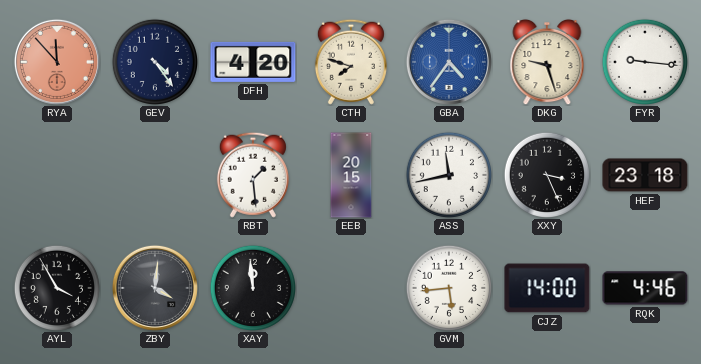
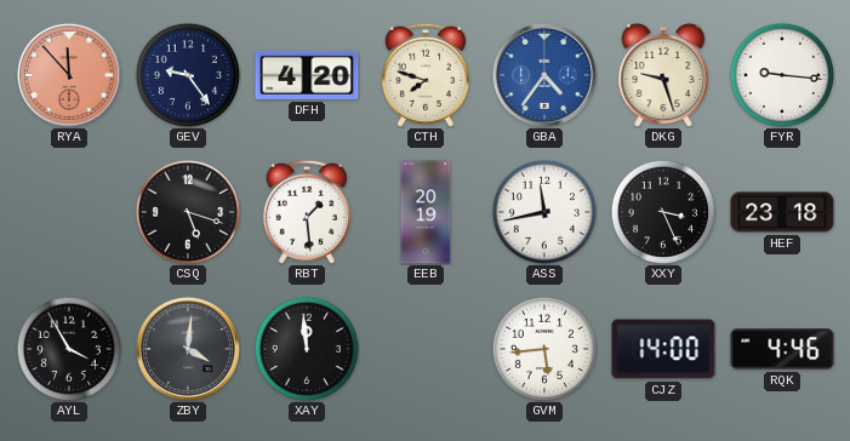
GEV: 4:24 -> 9:24 (187, 74)
CSQ: none -> 5:18 (187, 211)
EEB: 20:15 -> 20:19 (426, 212)
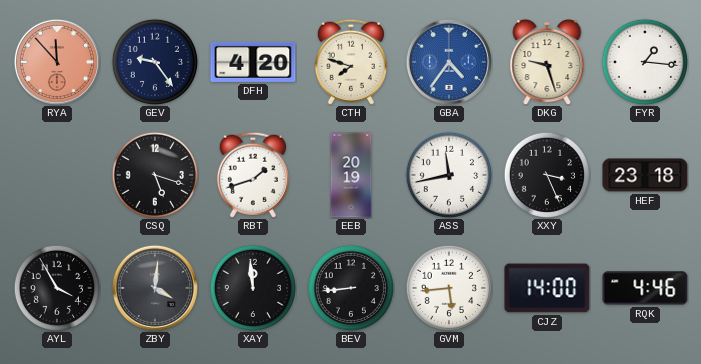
FYR: 9:16 -> 1:16 (644, 61)
RBT: 1:29 -> 1:42 (253, 175)
BEV: none -> 8:44 (350, 287)
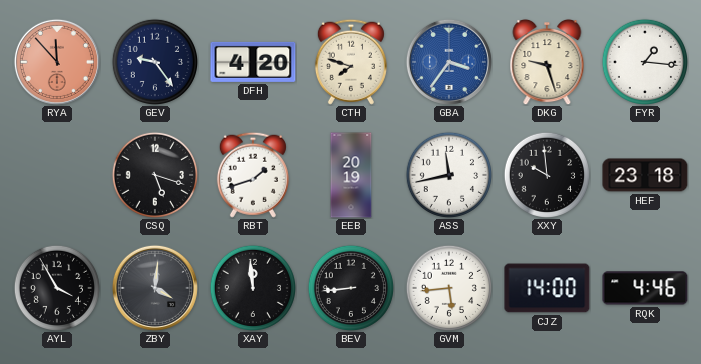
GBA: 4:36 -> 3:36 (449, 62)
XXY: 3:26 -> 9:59 (546, 174)
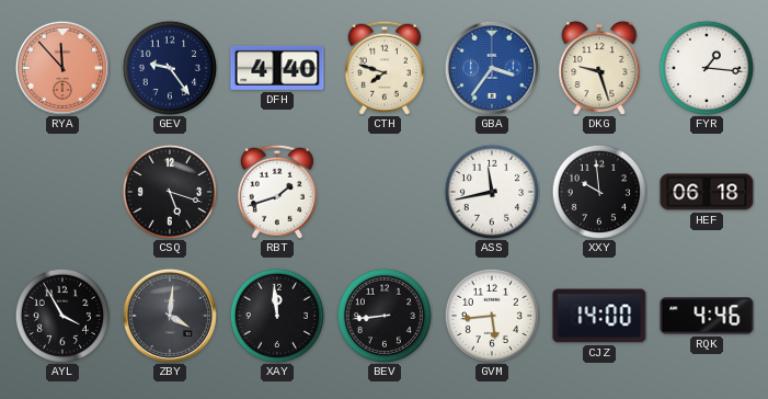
DFH: 4:20 -> 4:40 (277, 68)
EEB: 20:19 -> none (351, 175)
HEF: 23:18 -> 06:18 (707, 192)
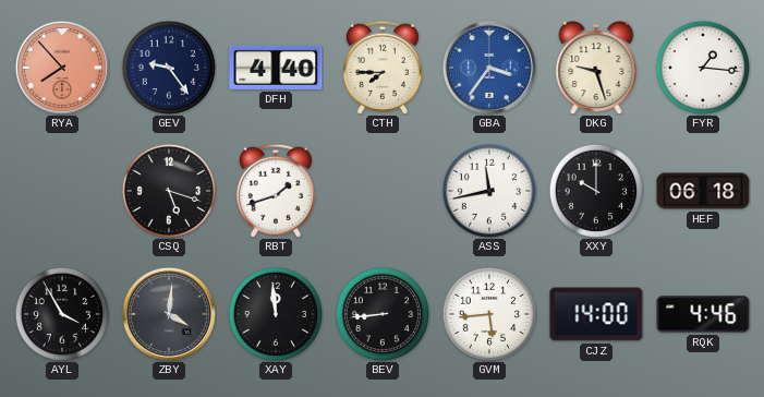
RYA: 11:53 -> 7:53 (62, 68)
CTH: 7:48 -> 7:45 (383, 68)
XXY: 9:59 -> 10:00 (595, 190)
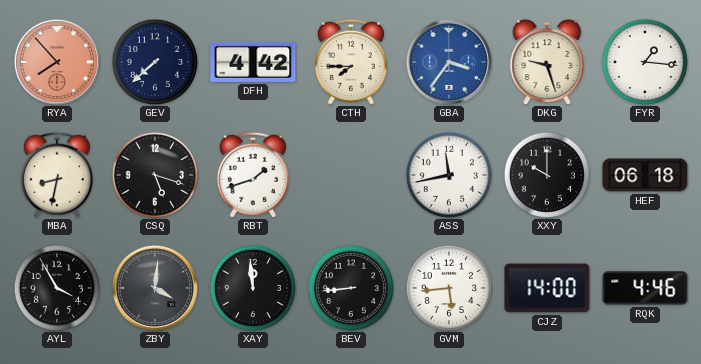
GEV: 9:24 -> 7:38 (154, 61)
DFH: 4:40 -> 4:42 (253, 62)
MBA: none -> 8:32 (57, 175)
